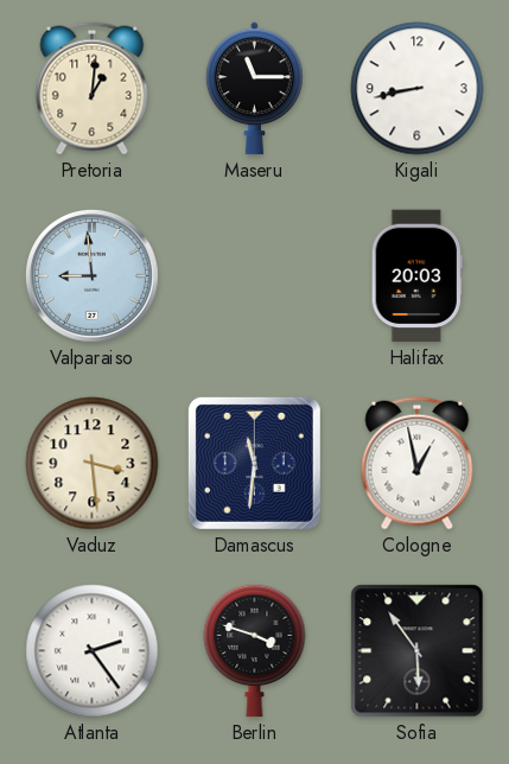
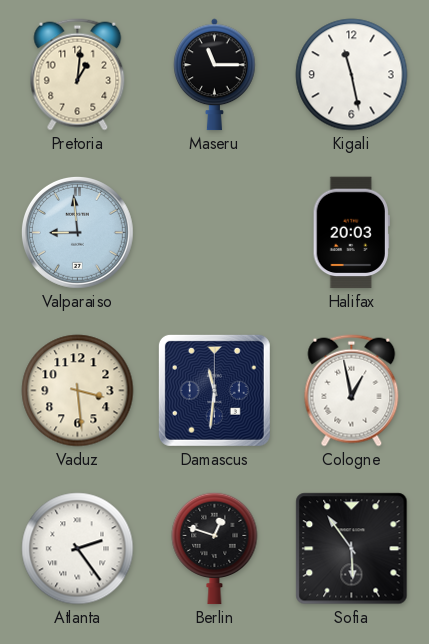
Kigali: 8:43 -> 11:28 (352, 75)
Berlin: 3:48 -> 12:48 (215, 548)
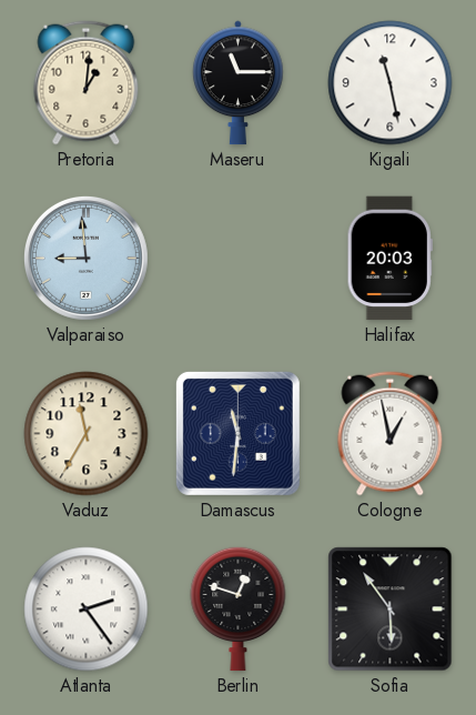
Vaduz: 3:29 -> 11:35 (87, 434)
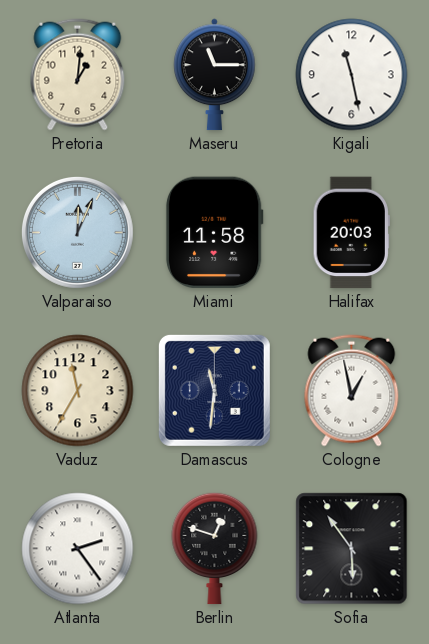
Valparaiso: 8:59 -> 12:04 (77, 232)
Miami: none -> 11:58 (214, 233)
